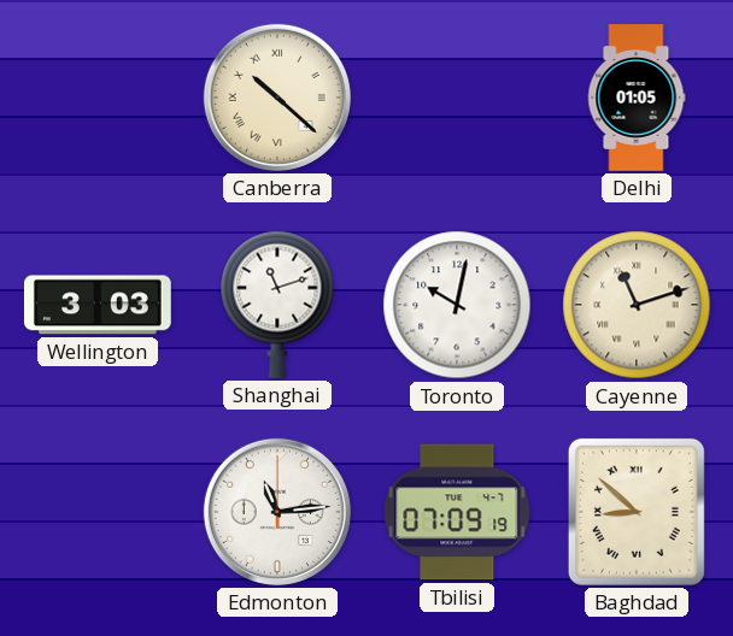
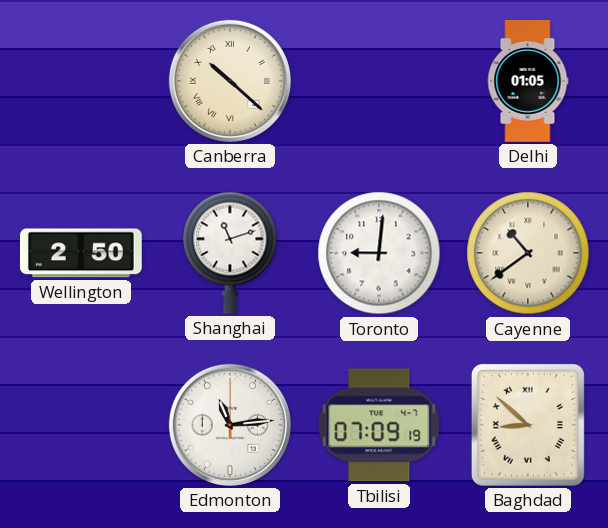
Wellington: 3:03 -> 2:50 (81, 253)
Toronto: 10:02 -> 9:01 (379, 253)
Cayenne: 11:12 -> 10:39 (528, 253)
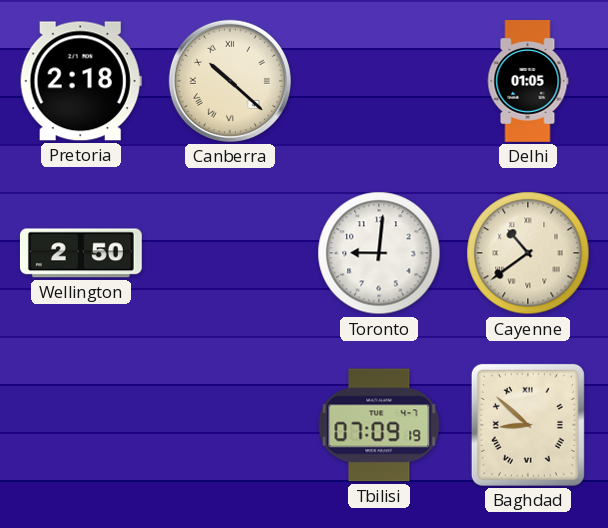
Pretoria: none -> 2:18 (81, 81)
Shanghai: 11:12 -> none (230, 253)
Edmonton: 11:14 -> none (230, 425)
